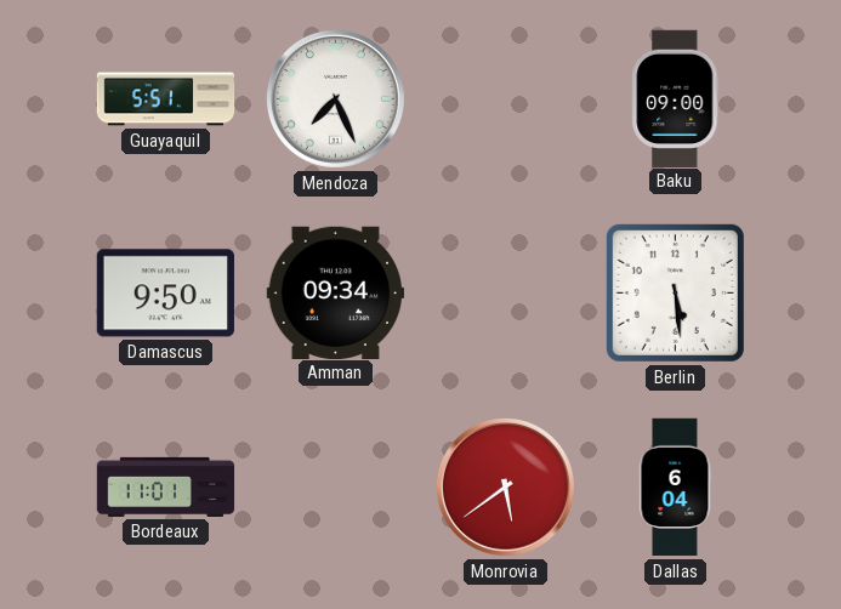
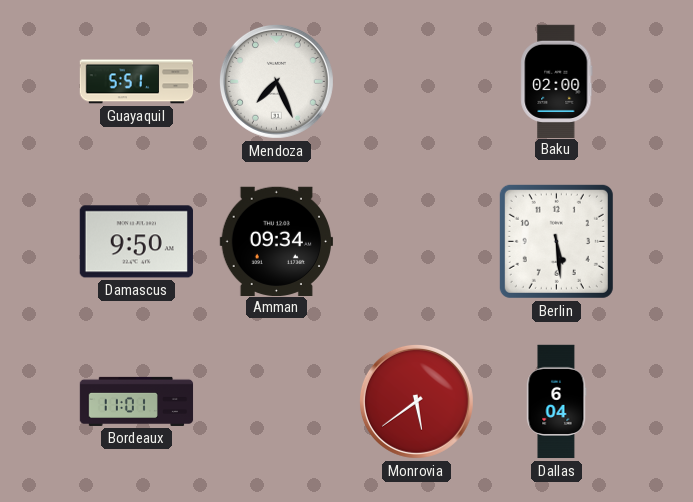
Baku: 09:00 -> 02:00 (557, 81)
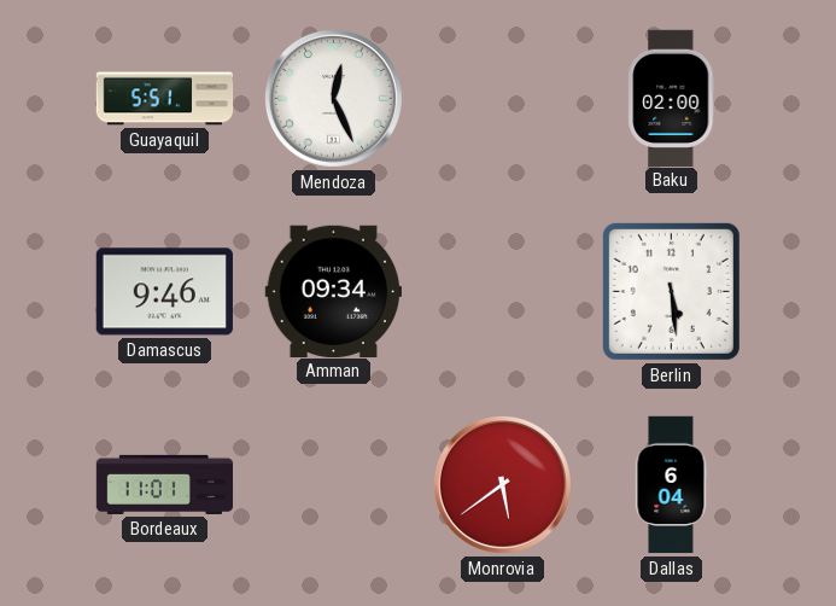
Mendoza: 7:26 -> 12:26 (333, 98)
Damascus: 9:50 -> 9:46 (164, 292)
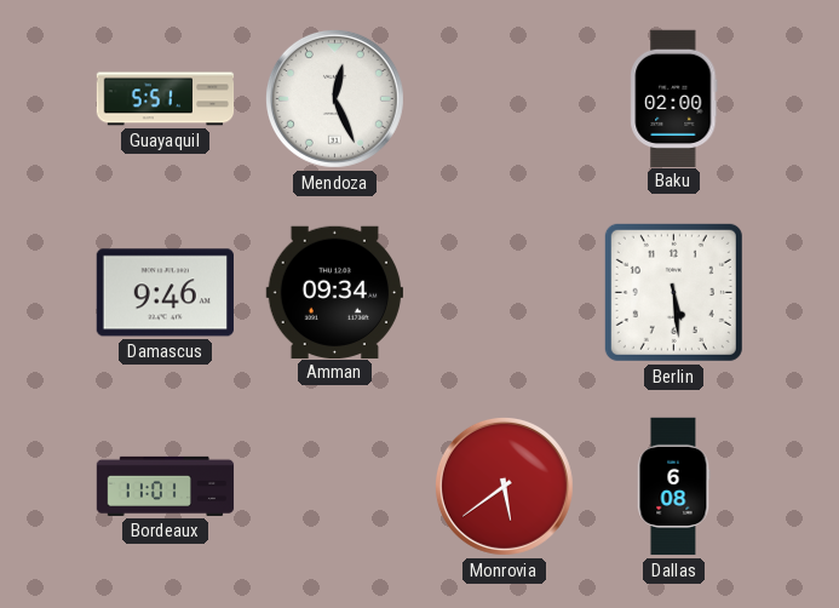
Dallas: 6:04 -> 6:08 (673, 487)
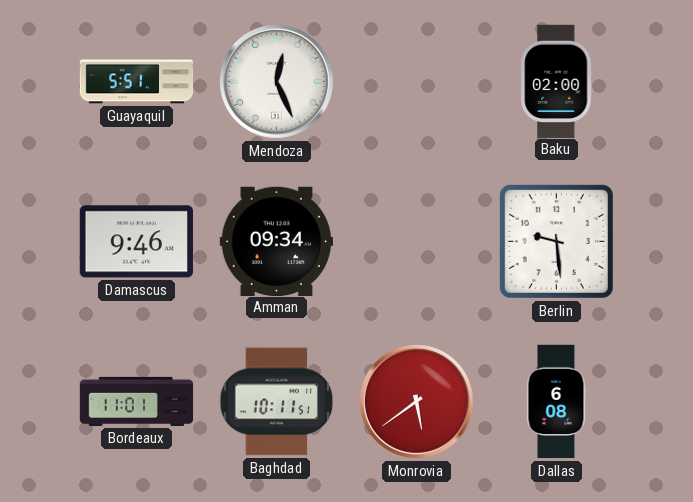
Berlin: 5:29 -> 9:29 (556, 241)
Baghdad: none -> 10:11 (277, 402)
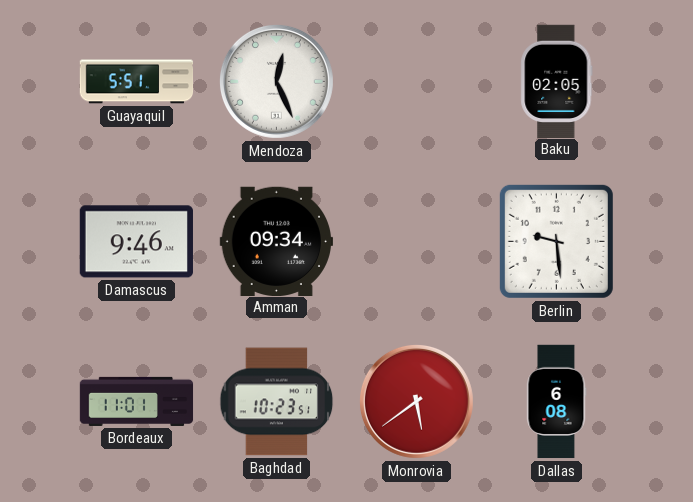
Baku: 02:00 -> 02:05 (557, 81)
Baghdad: 10:11 -> 10:23 (277, 402)
